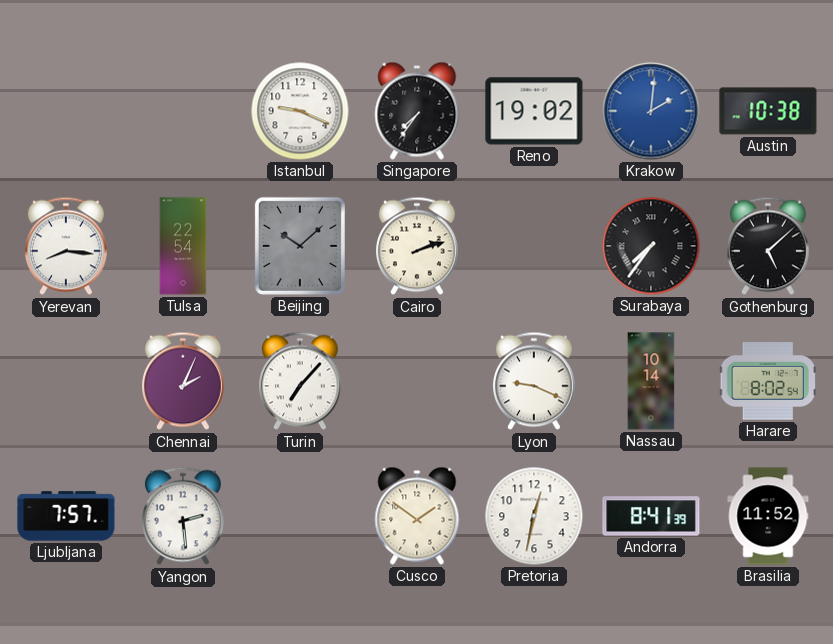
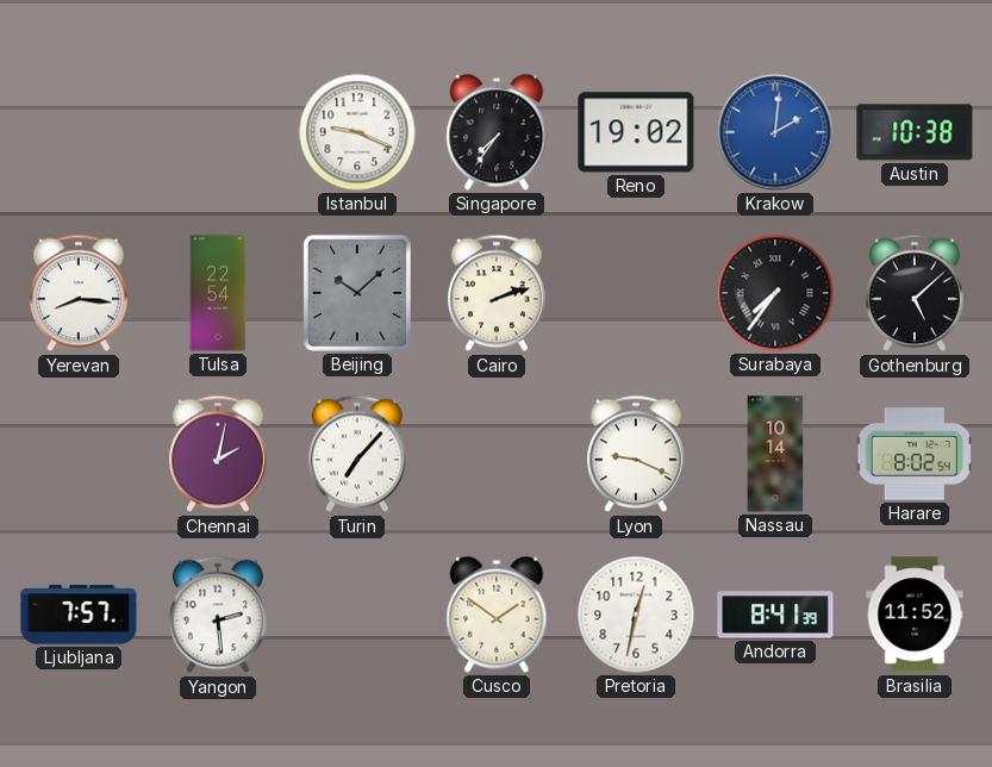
Chennai: 2:04 -> 2:02 (219, 454)
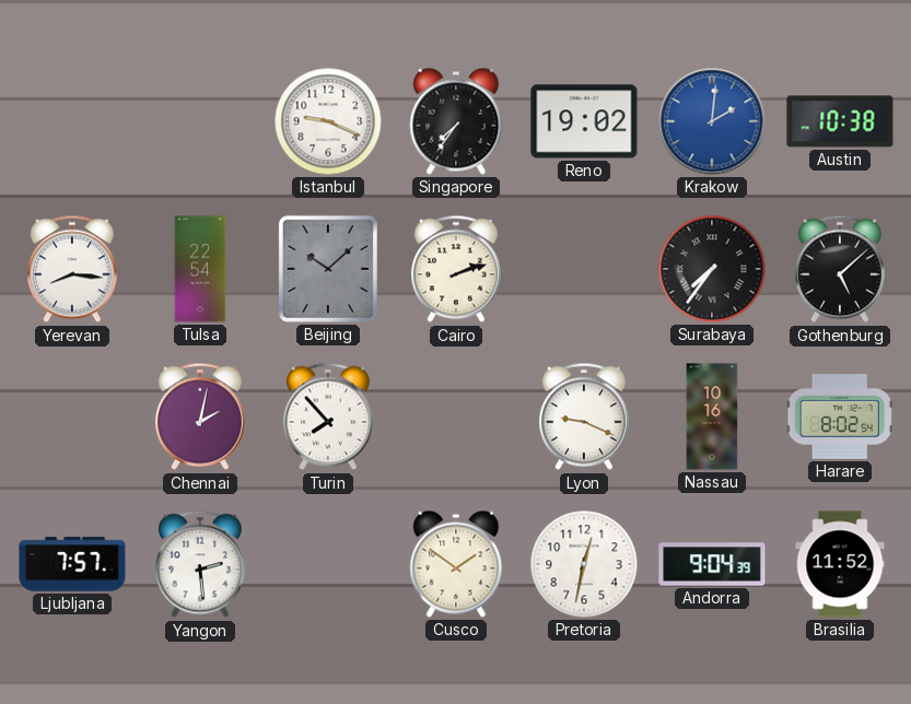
Turin: 7:07 -> 7:53 (329, 416)
Nassau: 10:14 -> 10:16 (712, 416)
Andorra: 8:41 -> 9:04 (712, 564)
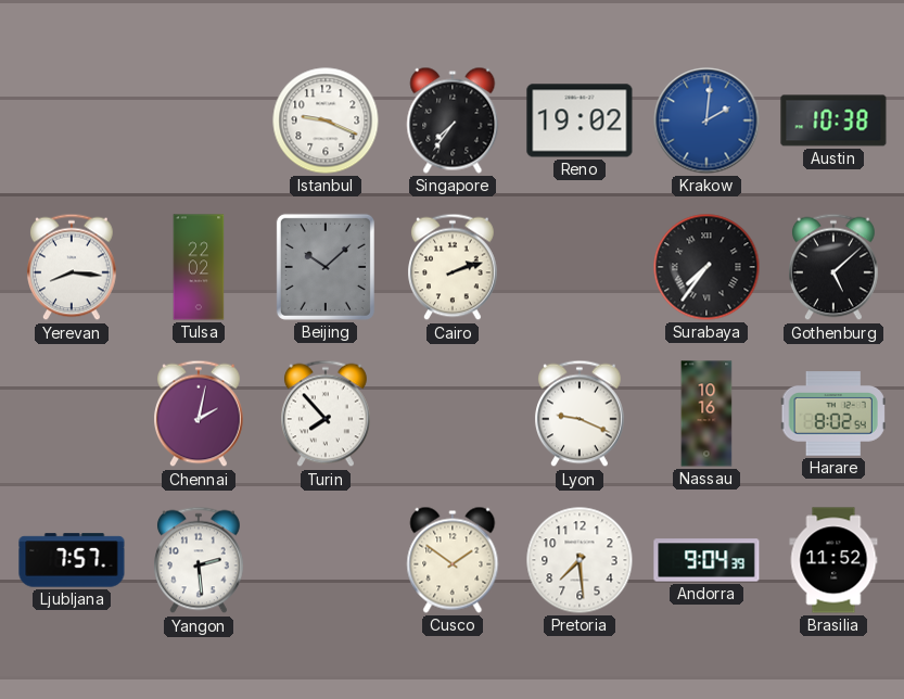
Tulsa: 22:54 -> 22:02 (199, 267)
Pretoria: 12:32 -> 7:29 (580, 560)
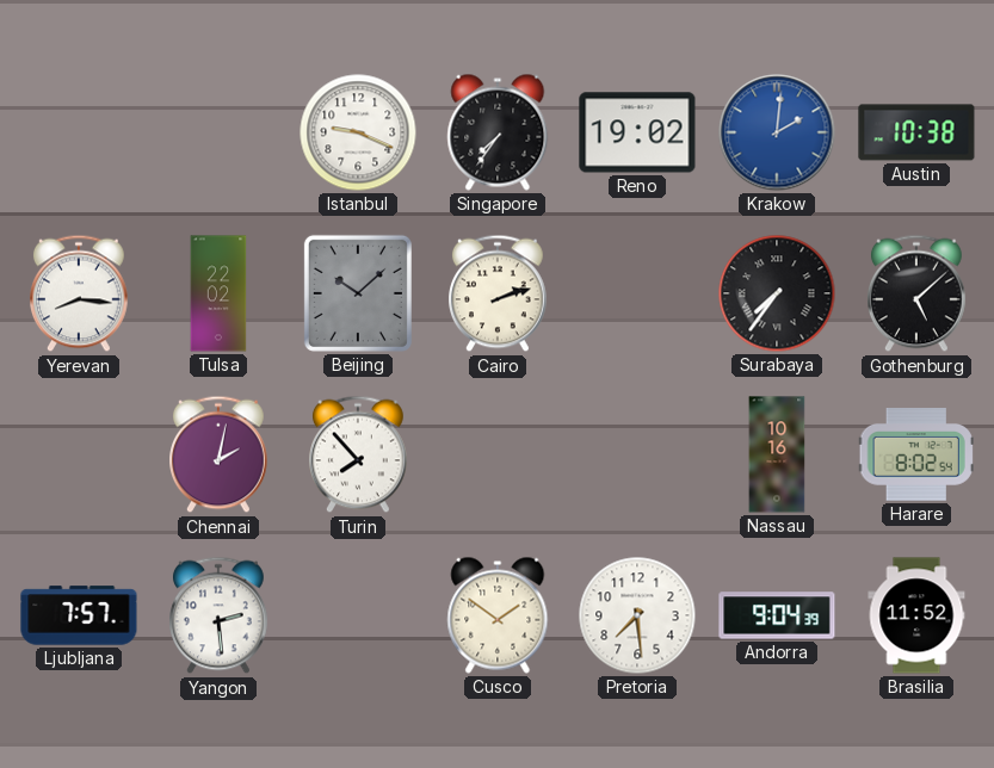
Lyon: 9:19 -> none (581, 414)
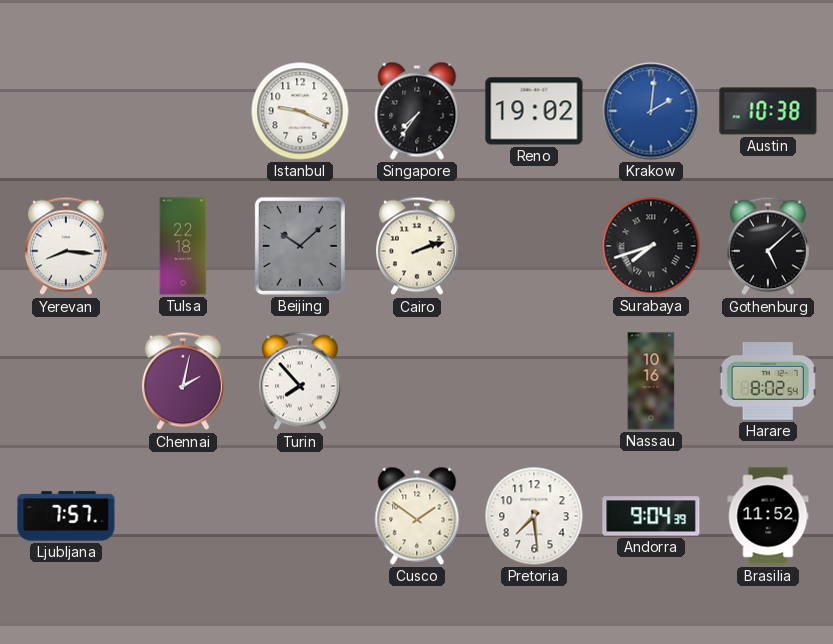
Tulsa: 22:02 -> 22:18 (183, 246)
Surabaya: 7:36 -> 7:42 (651, 246)
Yangon: 2:29 -> none (220, 615)
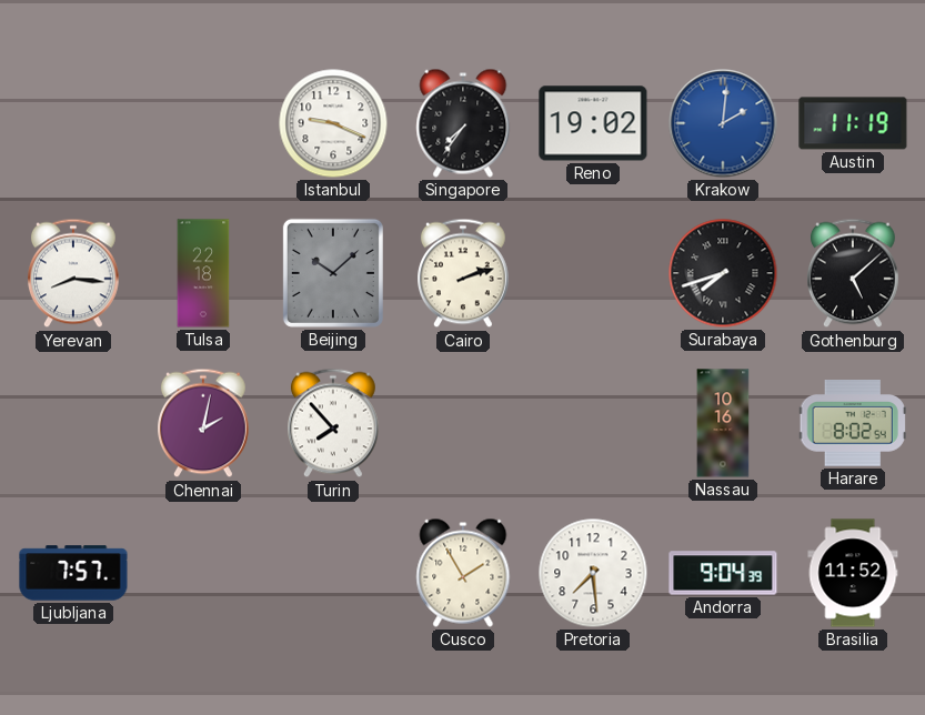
Austin: 10:38 -> 11:19 (853, 123)
Cusco: 1:51 -> 1:55 (463, 573)
